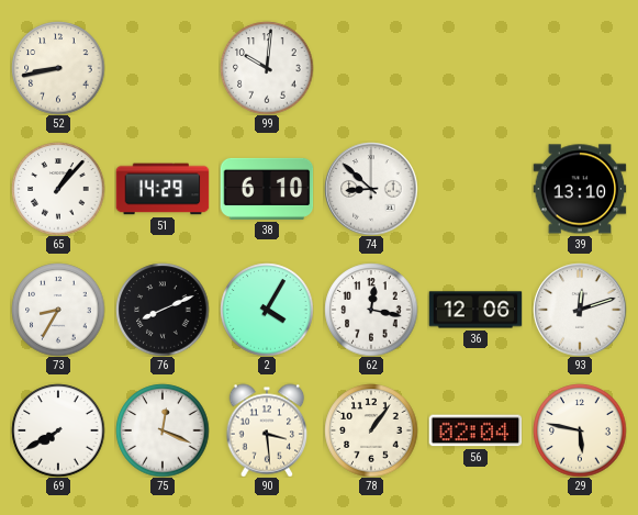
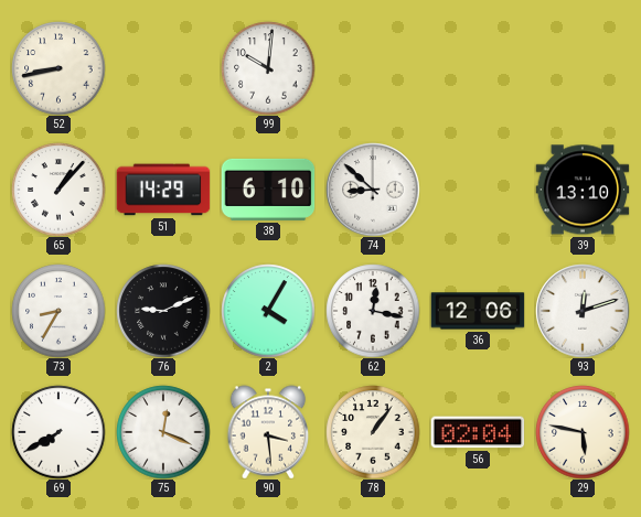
76: 8:11 -> 9:11 (163, 311)
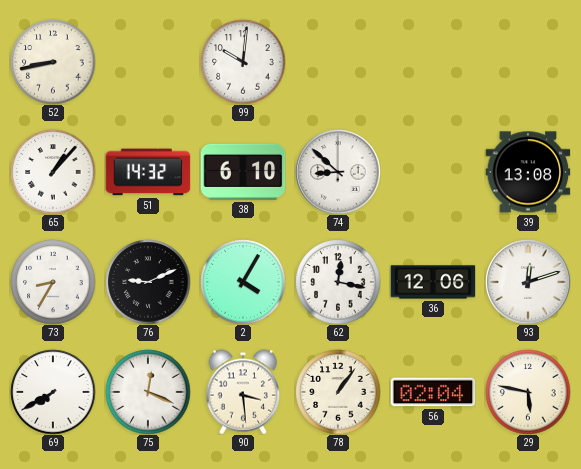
51: 14:29 -> 14:32 (148, 172)
39: 13:10 -> 13:08 (528, 172)
